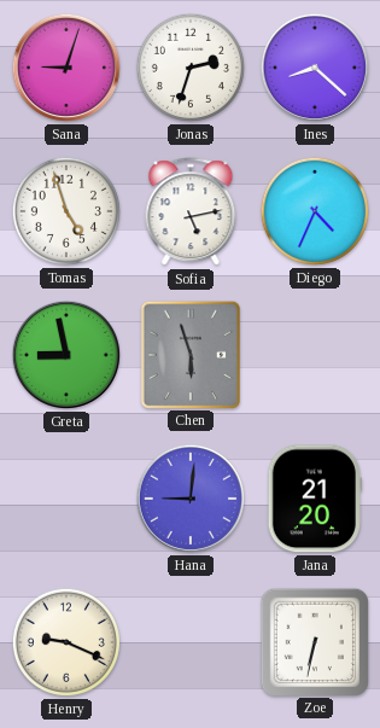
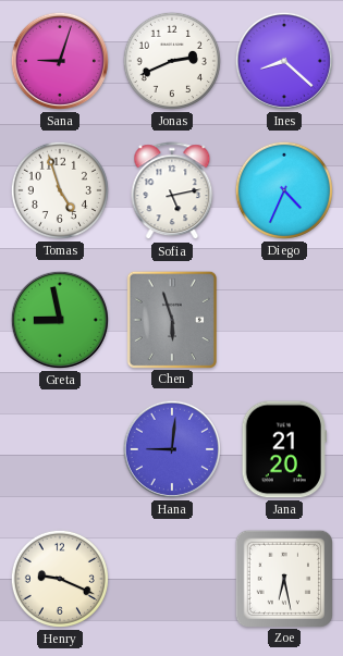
Jonas: 2:33 -> 2:41 (172, 61)
Zoe: 6:32 -> 6:28 (283, 578)
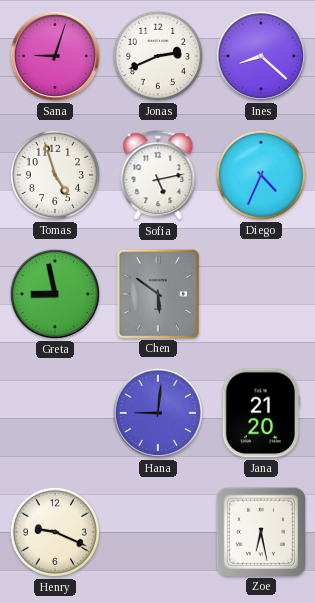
Chen: 5:57 -> 5:51 (157, 293)
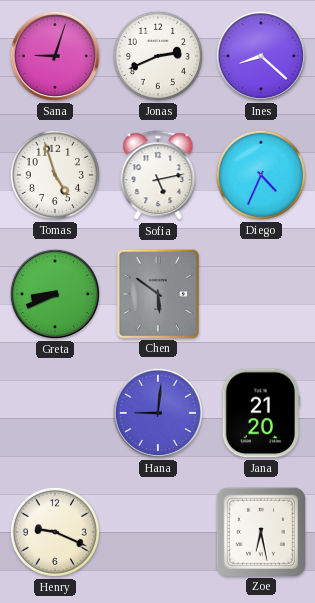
Greta: 8:58 -> 8:41 (55, 294)
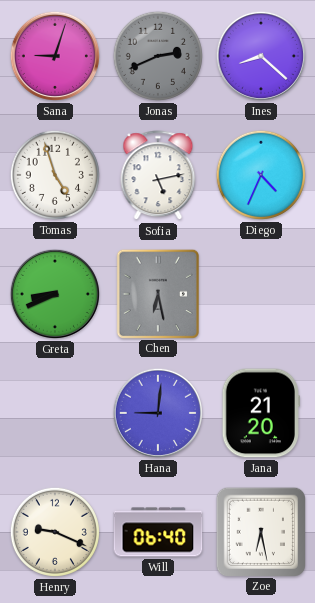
Jonas dial: white -> grey (158, 56)
Chen: 5:51 -> 6:28 (157, 293)
Will: none -> 06:40 (158, 532)
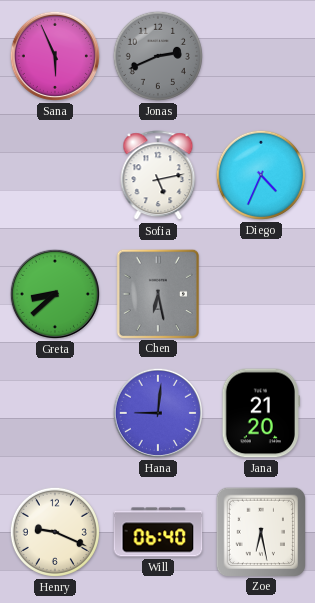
Sana: 9:03 -> 5:56 (55, 56)
Ines: 8:22 -> none (261, 56)
Tomas: 4:57 -> none (55, 175)
Greta: 8:41 -> 8:38 (55, 294)
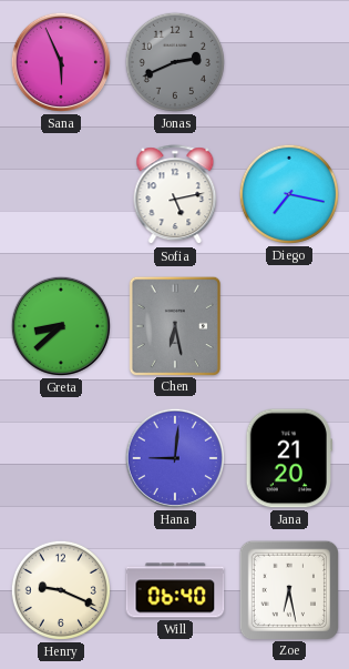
Diego: 4:34 -> 7:17 (289, 194)
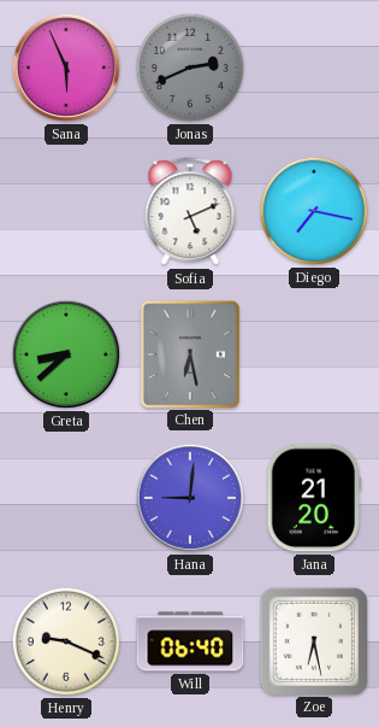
Sofia: 5:13 -> 5:11 (190, 212)
